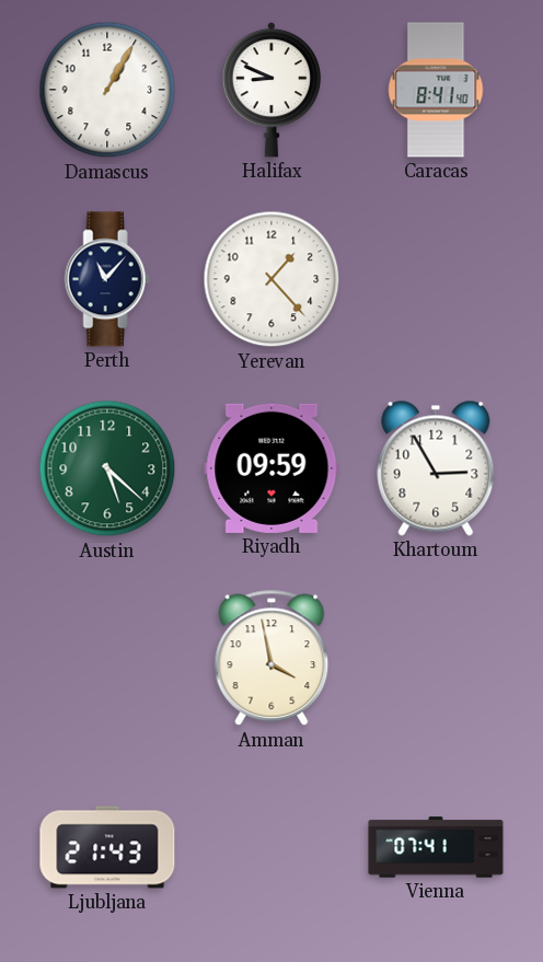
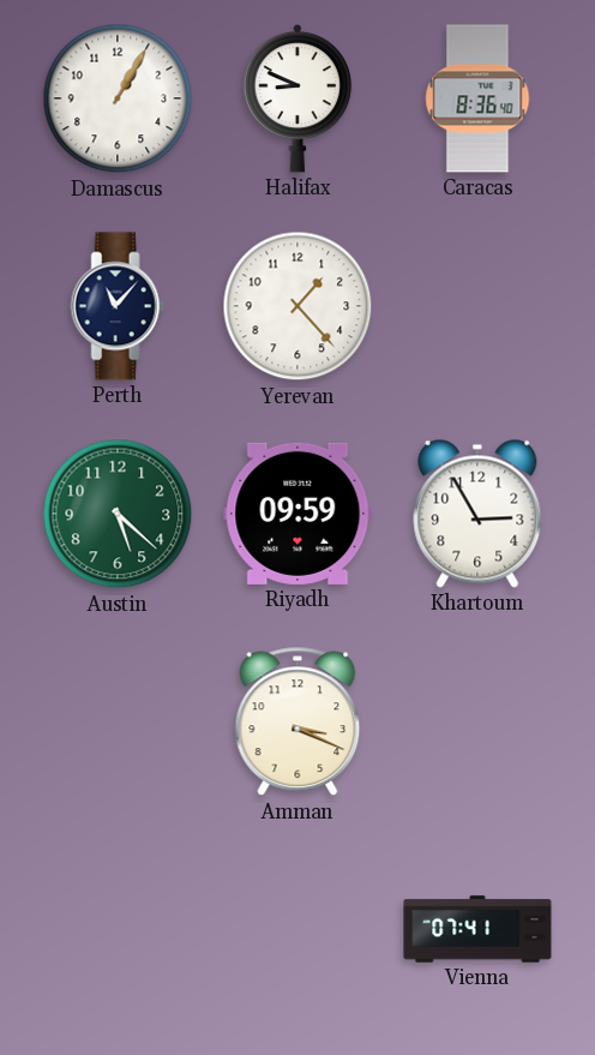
Caracas: 8:41 -> 8:36 (477, 98)
Amman: 3:58 -> 3:19 (297, 721)
Ljubljana: 21:43 -> none (107, 847)
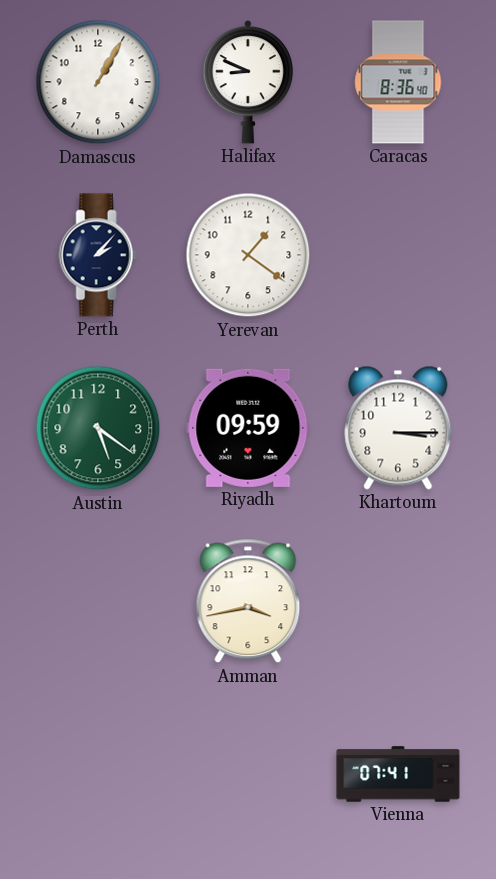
Perth: 11:07 -> 2:07 (98, 255)
Yerevan: 1:23 -> 1:21 (248, 255)
Austin: 5:22 -> 5:21 (98, 428)
Khartoum: 2:55 -> 3:15 (398, 428)
Amman: 3:19 -> 3:43 (248, 601)
